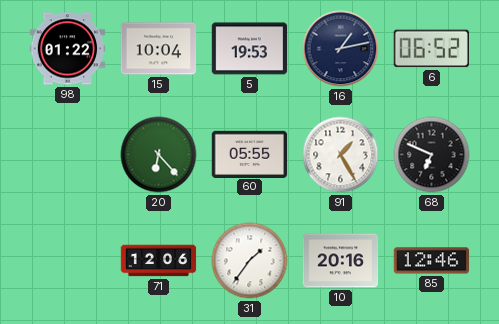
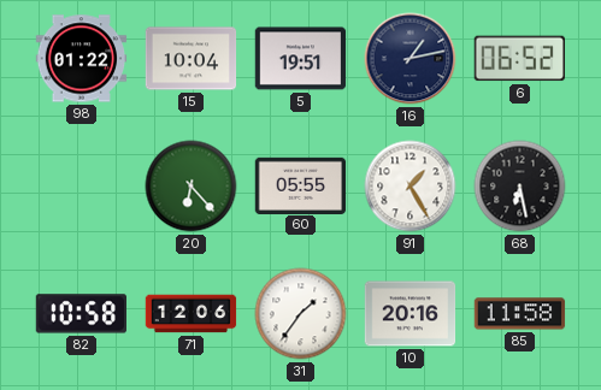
5: 19:53 -> 19:51 (301, 59)
68: 6:49 -> 6:28 (520, 187)
82: none -> 10:58 (81, 314)
85: 12:46 -> 11:58 (520, 314)
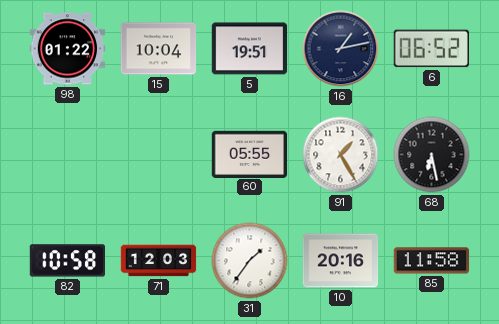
20: 6:23 -> none (192, 187)
71: 12:06 -> 12:03 (159, 261)
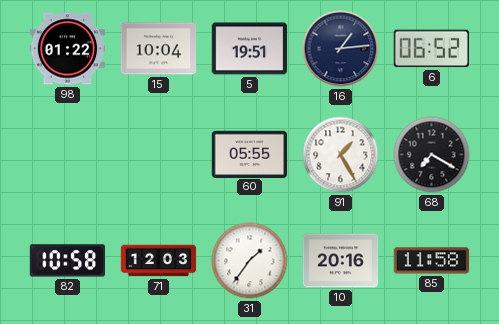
16: 1:13 -> 1:14 (341, 49)
68: 6:28 -> 7:20 (432, 155)
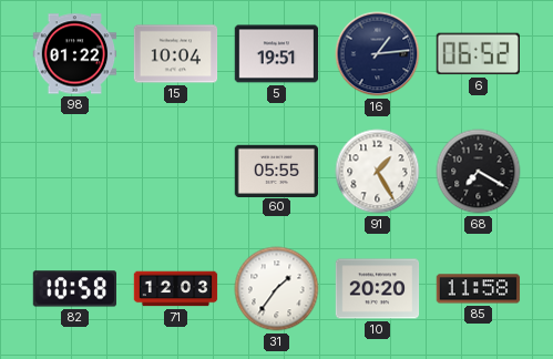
10: 20:16 -> 20:20 (378, 289)
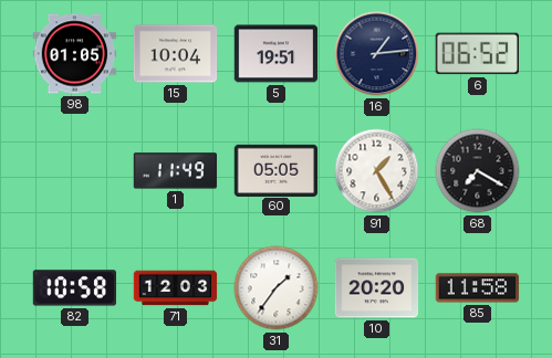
98: 01:22 -> 01:05 (75, 54)
1: none -> 11:49 (175, 171)
60: 05:55 -> 05:05 (277, 170)
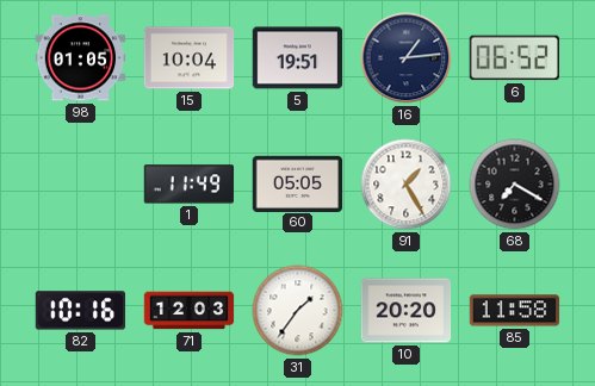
82: 10:58 -> 10:16 (80, 311)
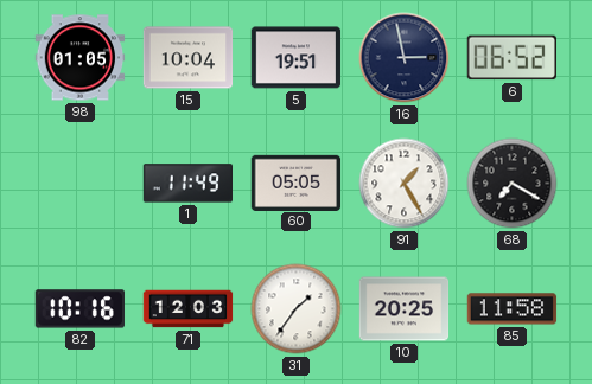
16: 1:14 -> 2:58 (405, 58)
10: 20:20 -> 20:25 (405, 309)
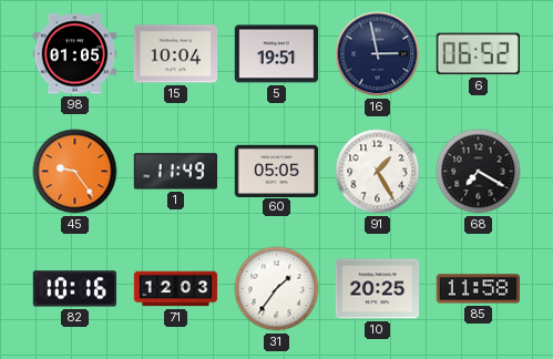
45: none -> 9:24 (75, 172)
